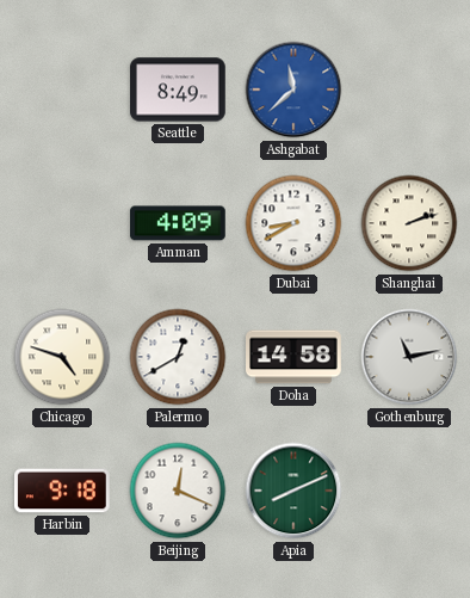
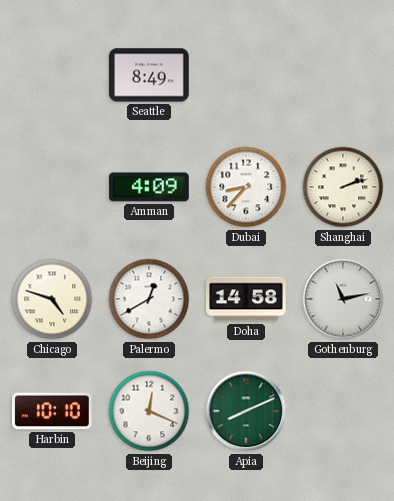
Ashgabat: 11:38 -> none (293, 90)
Dubai: 8:40 -> 8:37 (246, 187)
Harbin: 9:18 -> 10:10 (53, 411)
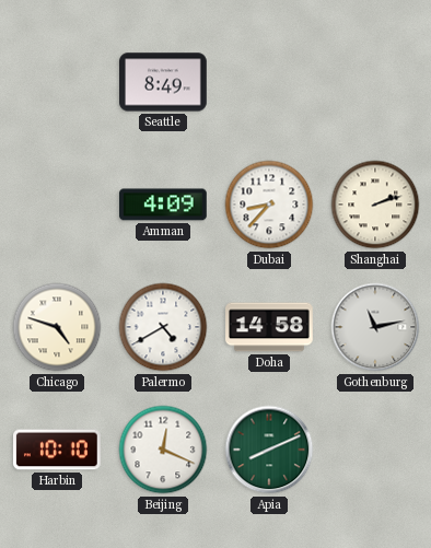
Palermo: 12:40 -> 4:40 (163, 327)
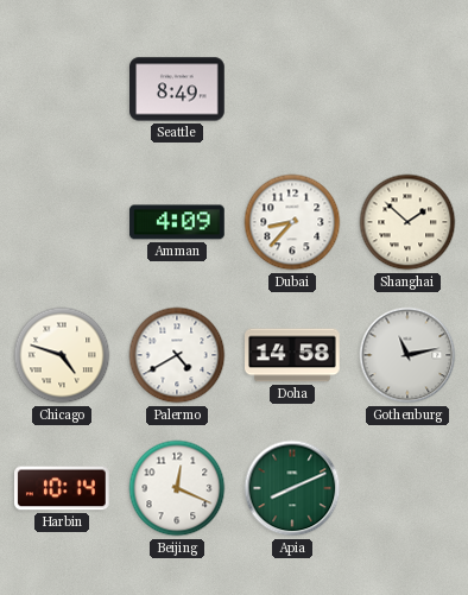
Shanghai: 2:12 -> 1:52 (407, 222)
Harbin: 10:10 -> 10:14 (63, 488)
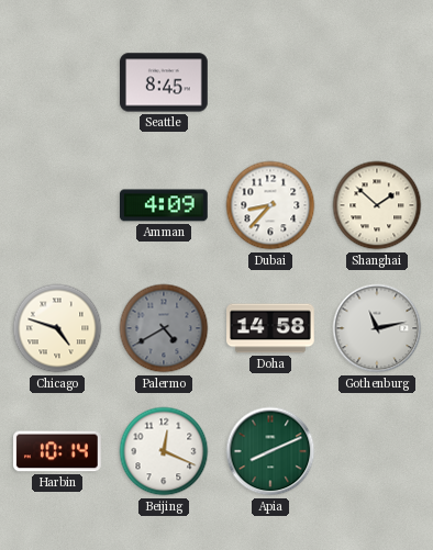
Seattle: 8:49 -> 8:45 (165, 82)
Palermo dial: white -> grey (164, 328)
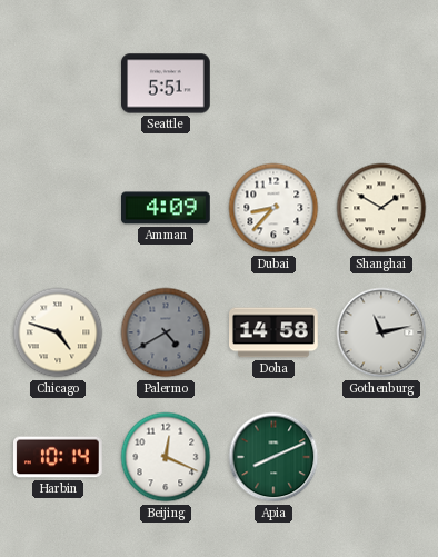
Seattle: 8:45 -> 5:51 (167, 83)
Shanghai: 1:52 -> 1:50 (381, 208)
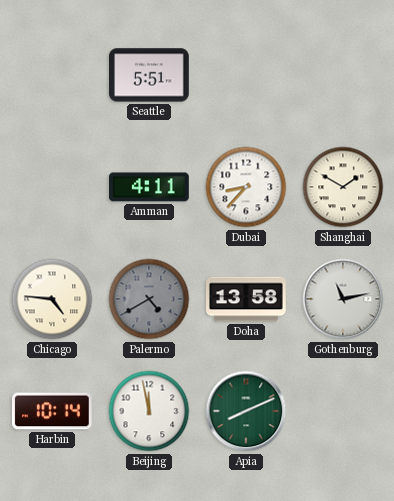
Amman: 4:09 -> 4:11 (150, 187)
Chicago: 4:48 -> 4:46 (52, 299)
Doha: 14:58 -> 13:58 (247, 299)
Beijing: 12:19 -> 11:58 (149, 411)
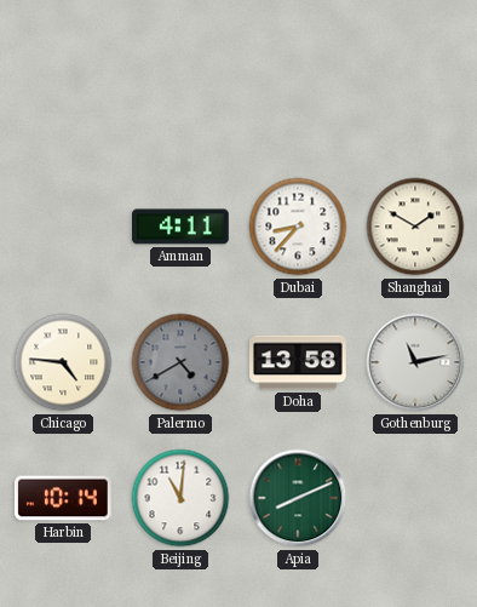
Seattle: 5:51 -> none (150, 75)
Beijing: 11:58 -> 11:01 (180, 498)
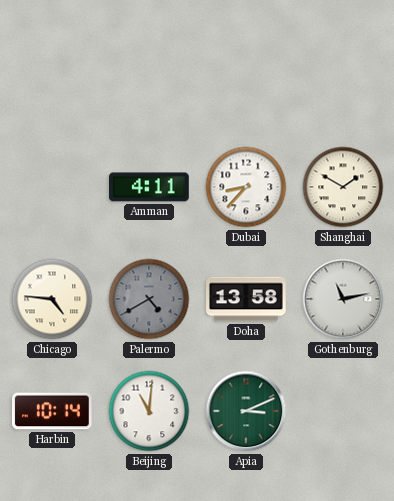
Apia: 8:11 -> 3:11 (246, 411)
